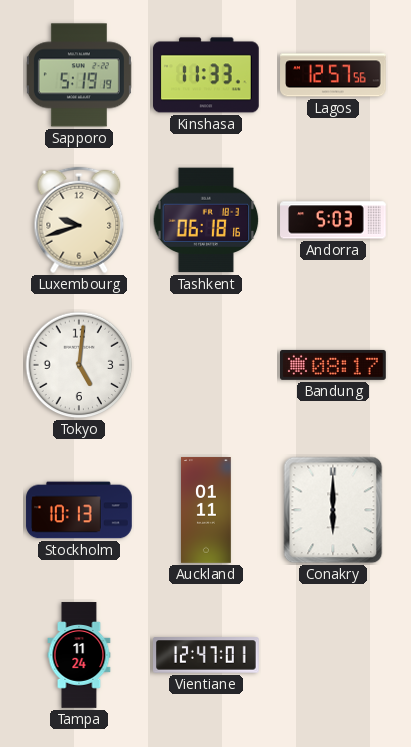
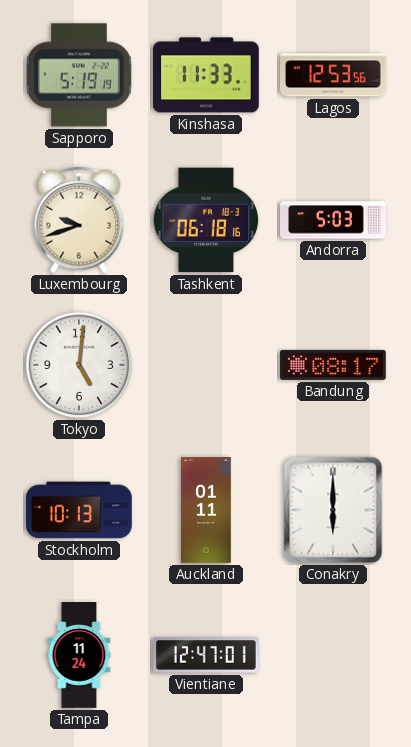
Lagos: 12:57 -> 12:53 (333, 75)
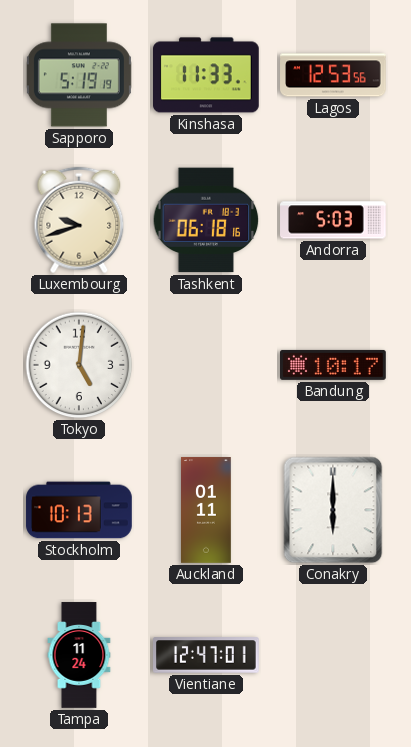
Bandung: 08:17 -> 10:17 (334, 365)
